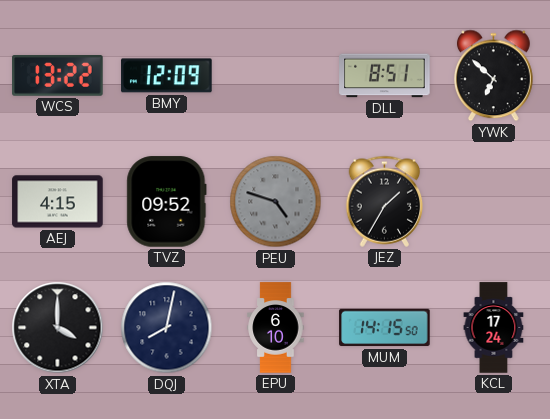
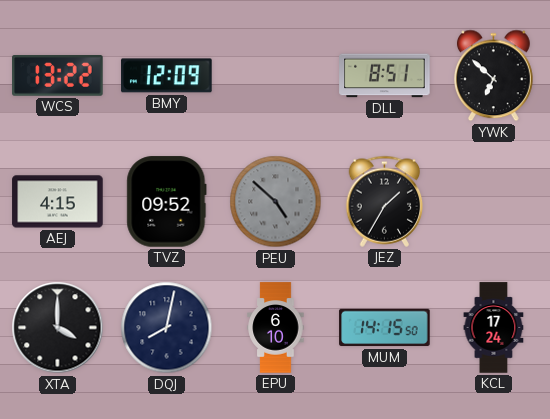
PEU: 4:48 -> 4:52 (276, 202)
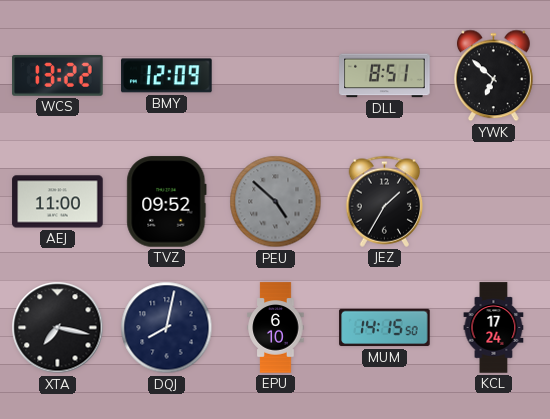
AEJ: 4:15 -> 11:00 (58, 202)
XTA: 4:00 -> 7:17 (58, 328)
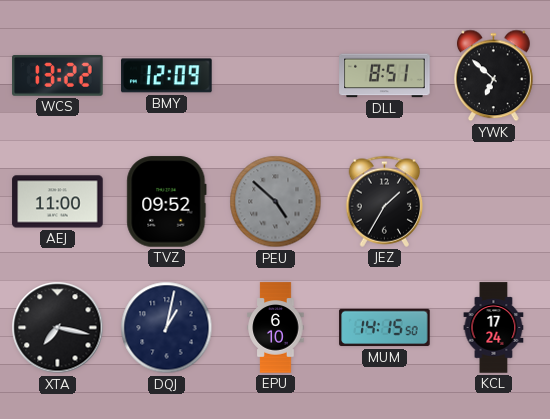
DQJ: 8:02 -> 1:02 (167, 328)
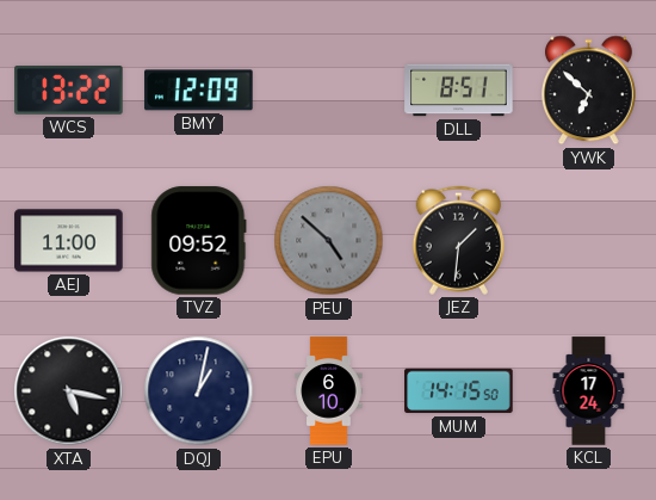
JEZ: 1:35 -> 1:31 (459, 240)
XTA: 7:17 -> 5:17 (69, 391)
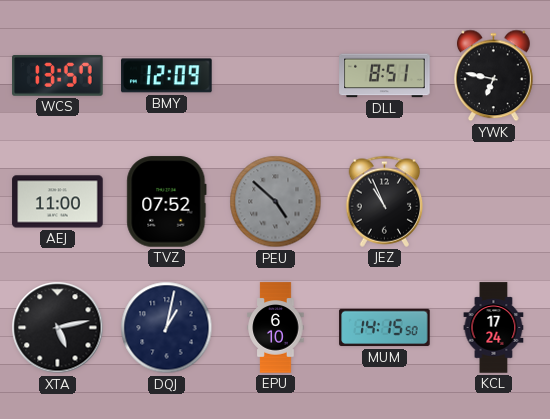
WCS: 13:22 -> 13:57 (58, 76)
YWK: 6:52 -> 6:47 (494, 76)
TVZ: 09:52 -> 07:52 (167, 202)
JEZ: 1:31 -> 10:56 (385, 201)
XTA: 5:17 -> 5:13 (58, 328)
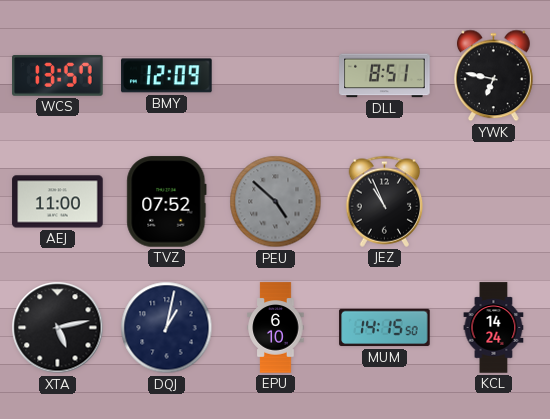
KCL: 17:24 -> 14:24 (494, 328)
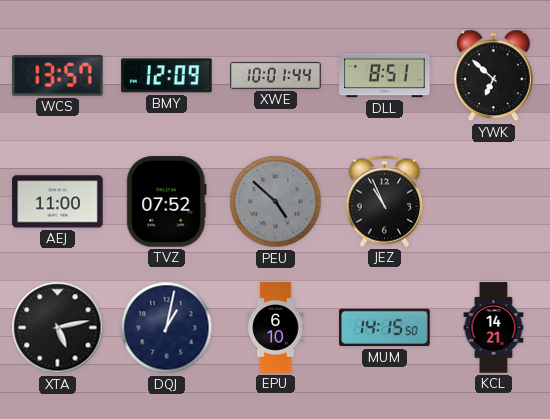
XWE: none -> 10:01 (276, 75)
YWK: 6:47 -> 6:52 (494, 76)
KCL: 14:24 -> 14:21 (494, 328)
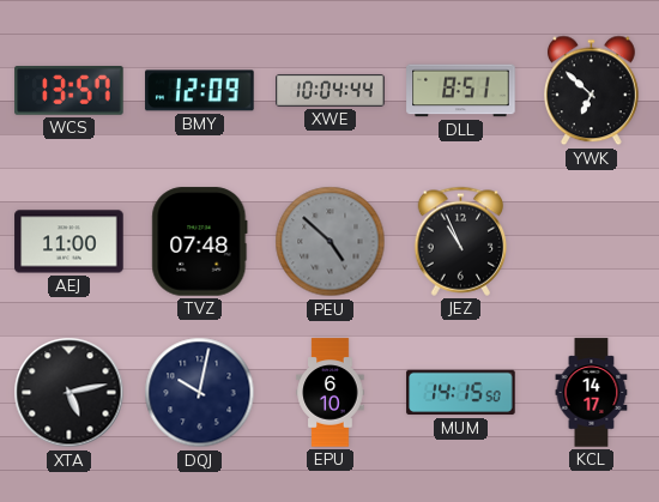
XWE: 10:01 -> 10:04 (331, 90)
TVZ: 07:52 -> 07:48 (200, 242)
DQJ: 1:02 -> 10:02 (200, 393)
KCL: 14:21 -> 14:17 (592, 393)
